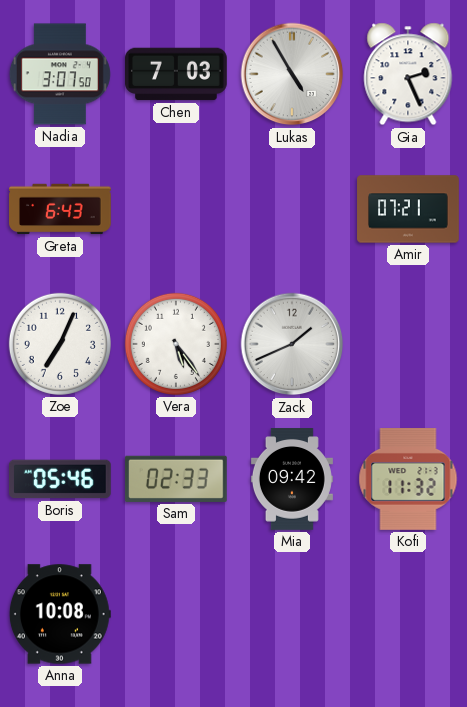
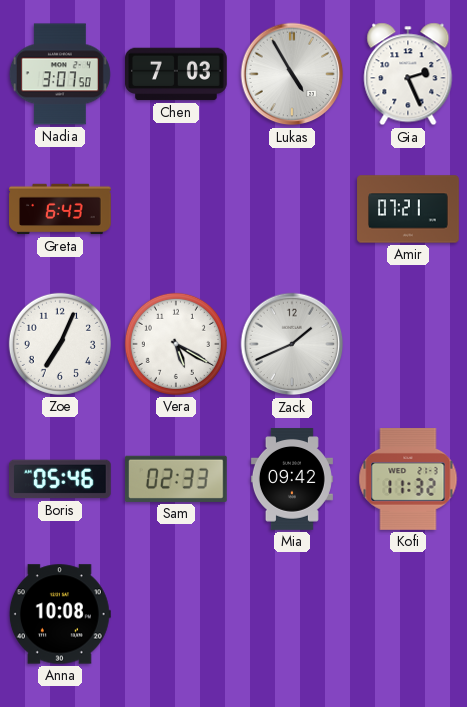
Vera: 5:24 -> 5:20 (176, 344)
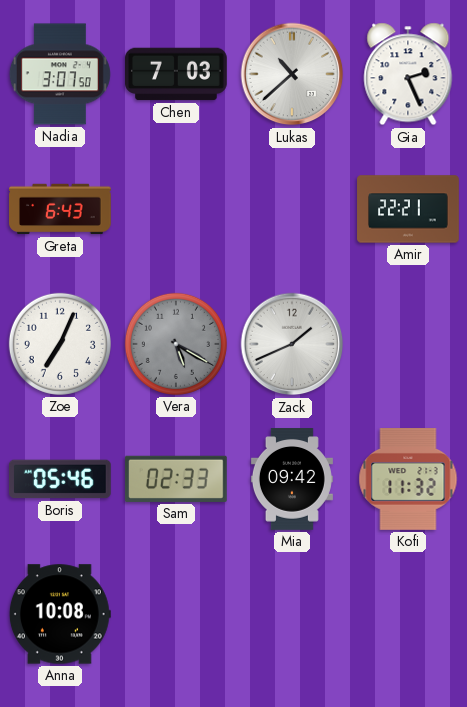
Lukas: 4:55 -> 10:38 (292, 74)
Amir: 07:21 -> 22:21 (408, 209)
Vera dial: white -> grey (176, 344)
